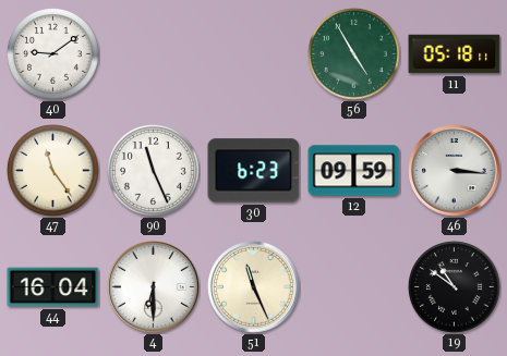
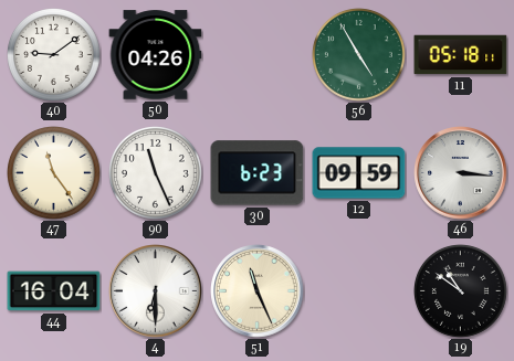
50: none -> 04:26 (156, 55)
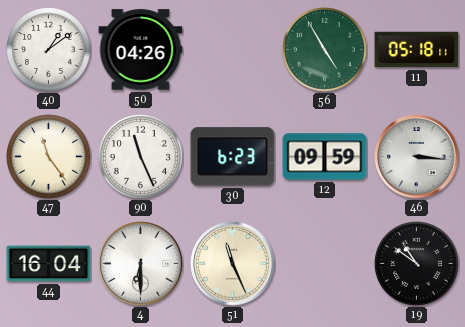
40: 9:09 -> 1:09 (49, 50)
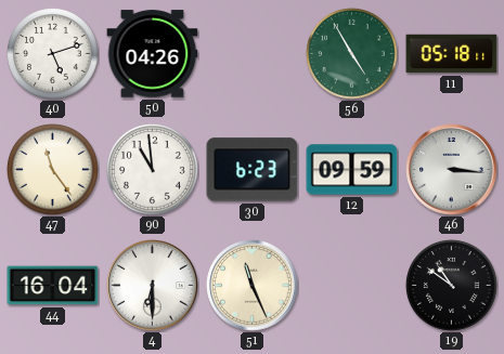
40: 1:09 -> 5:12 (53, 54)
90: 11:26 -> 10:59 (153, 170)
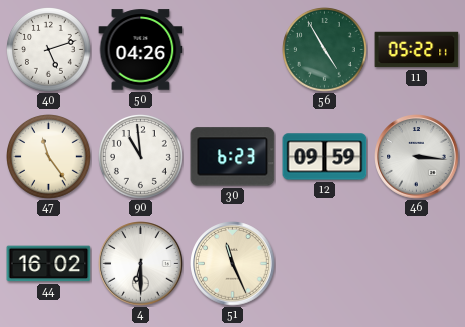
11: 05:18 -> 05:22 (417, 50)
44: 16:04 -> 16:02 (49, 264)
19: 10:51 -> none (452, 286)
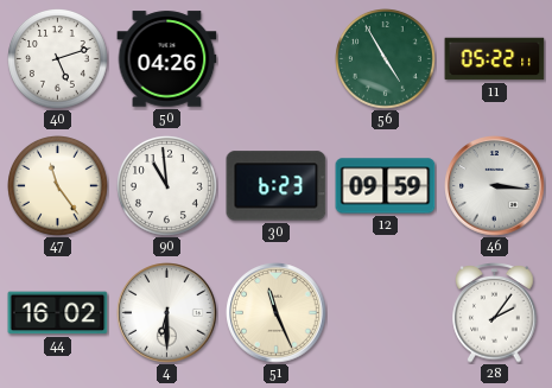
28: none -> 2:06 (495, 313)
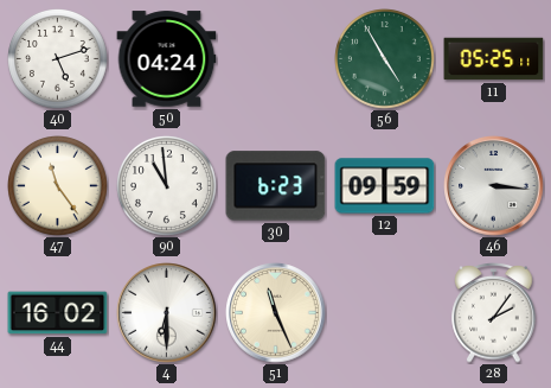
50: 04:26 -> 04:24 (167, 59)
11: 05:22 -> 05:25 (494, 59)
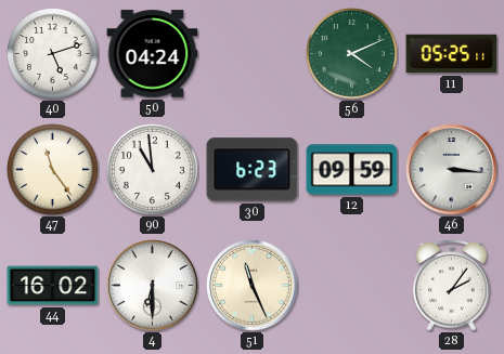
56: 4:55 -> 4:11 (352, 54)
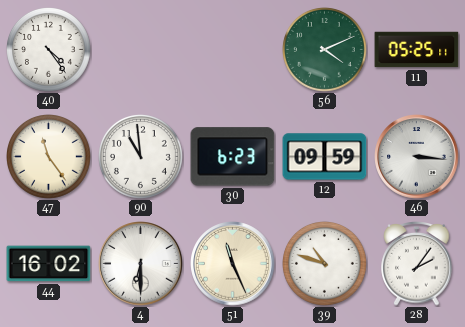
40: 5:12 -> 4:24 (49, 50)
50: 04:24 -> none (153, 54)
39: none -> 10:48 (325, 264)
